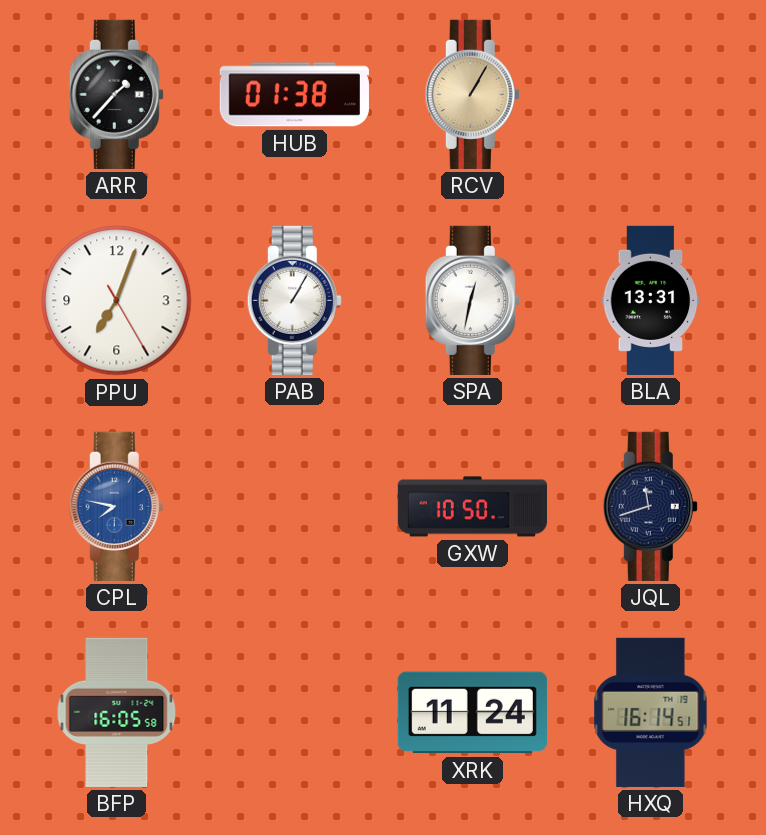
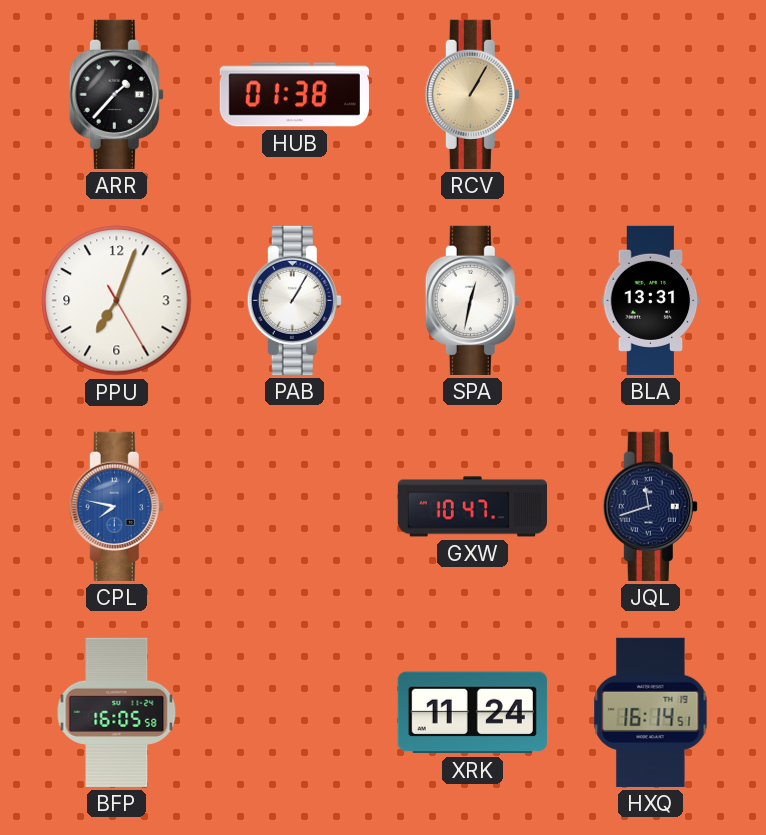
GXW: 10:50 -> 10:47 (472, 507)
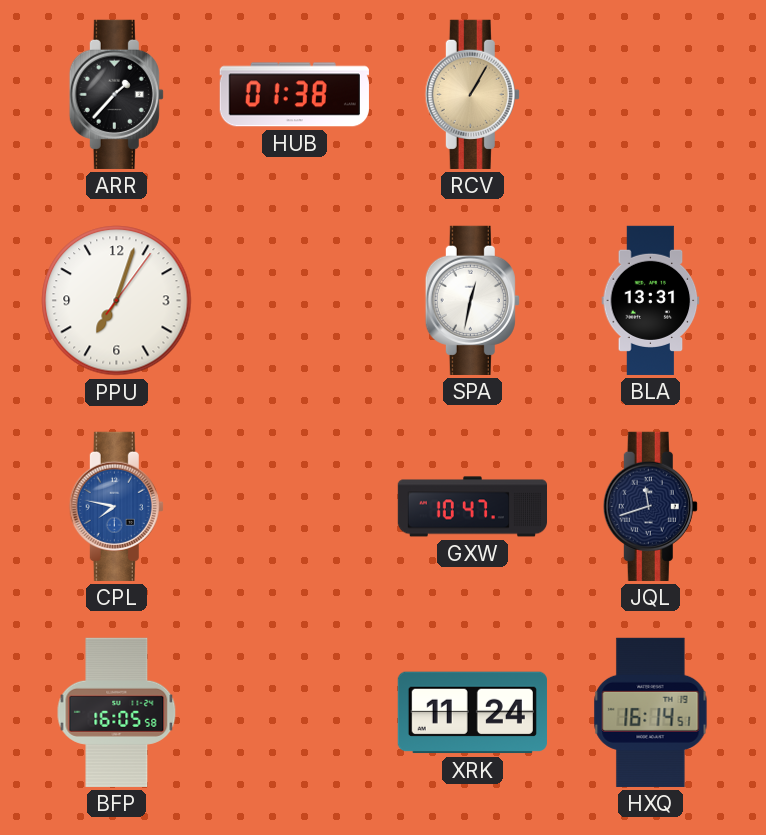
PPU: 7:03:25 -> 7:03:06 (117, 301)
PAB: 1:05 -> none (294, 300)
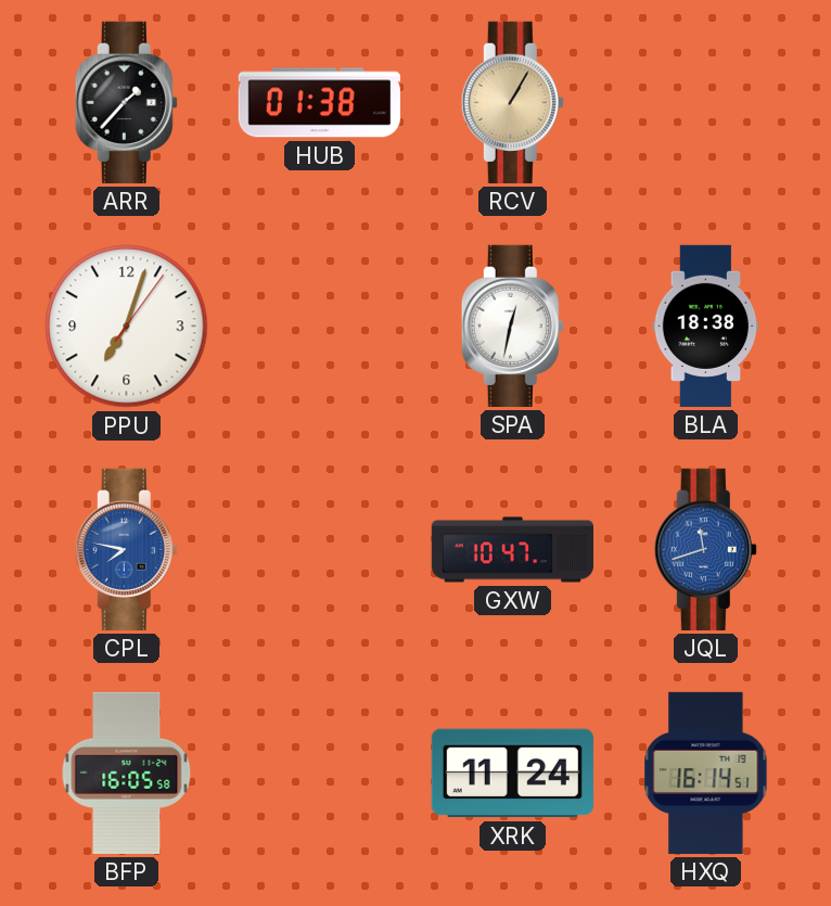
BLA: 13:31 -> 18:38 (706, 326)
JQL dial: navy -> blue (705, 549)
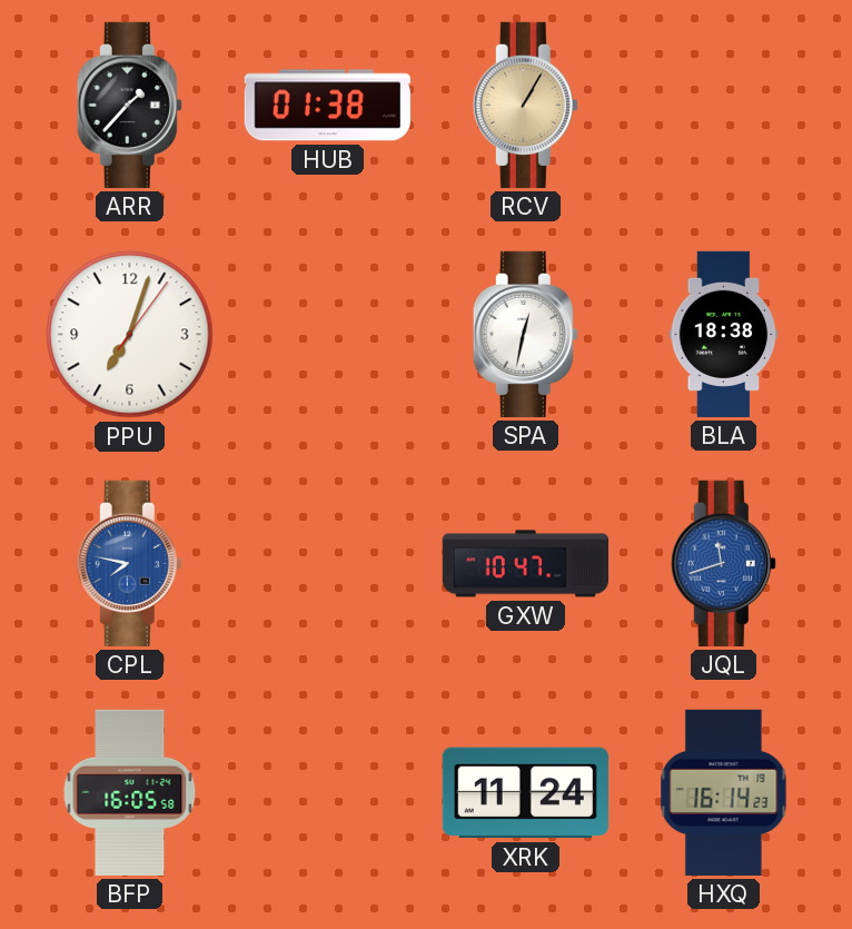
HXQ: 16:14:51 -> 16:14:23 (724, 792)
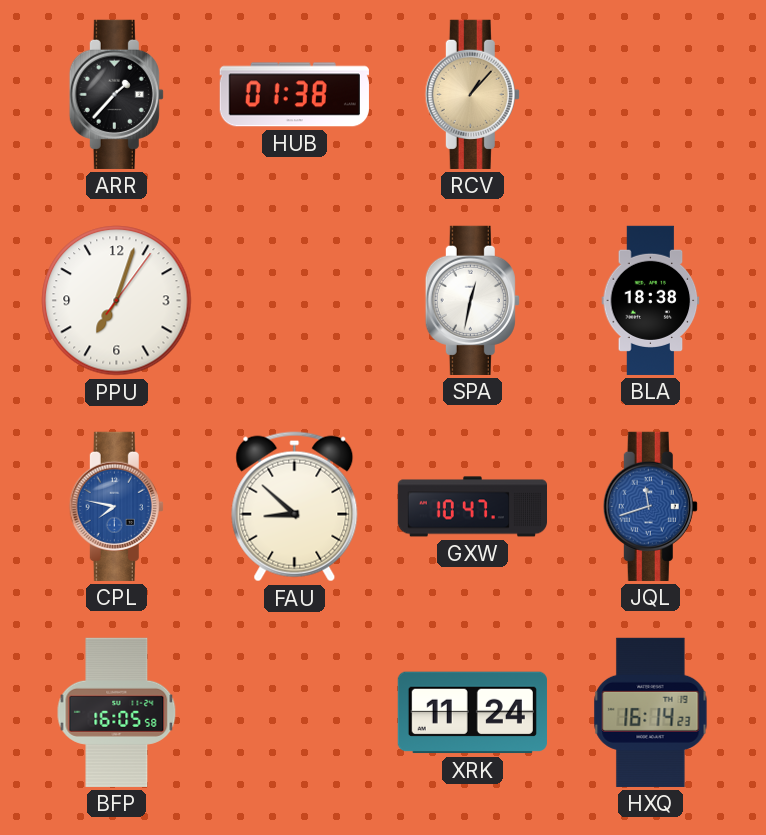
RCV: 1:05 -> 1:07 (472, 94)
FAU: none -> 8:52 (295, 507)
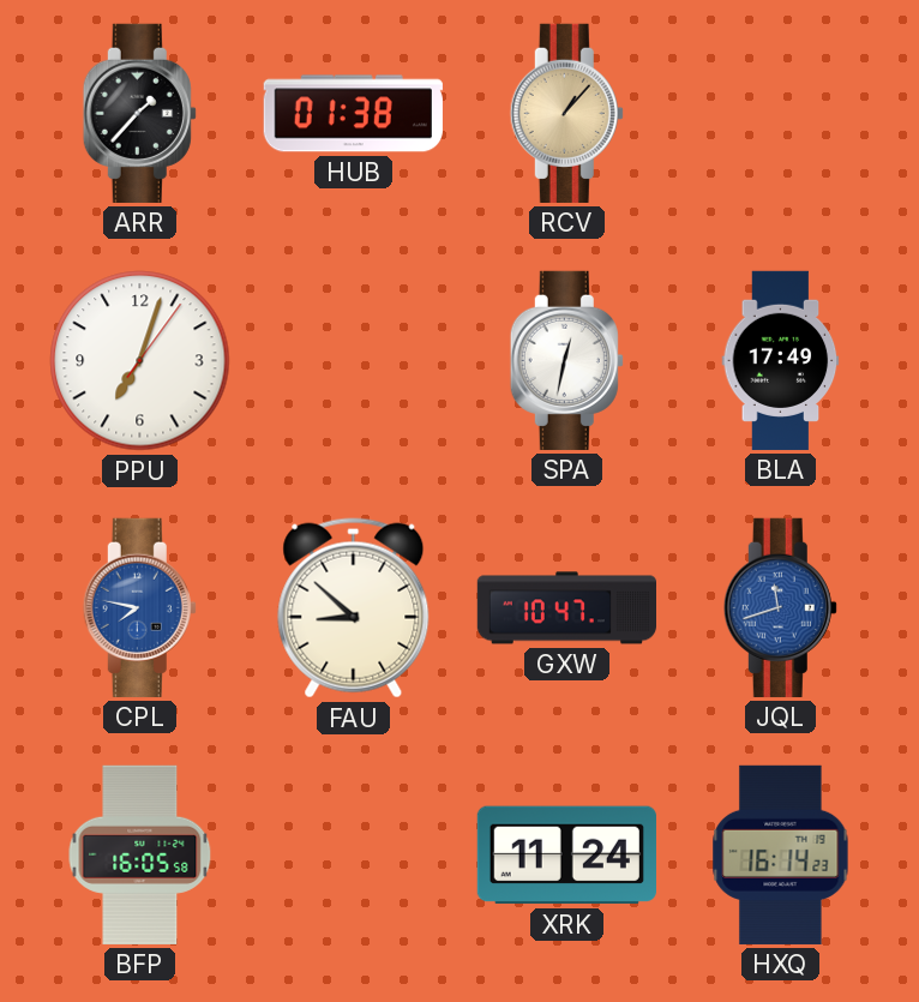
BLA: 18:38 -> 17:49 (781, 360)
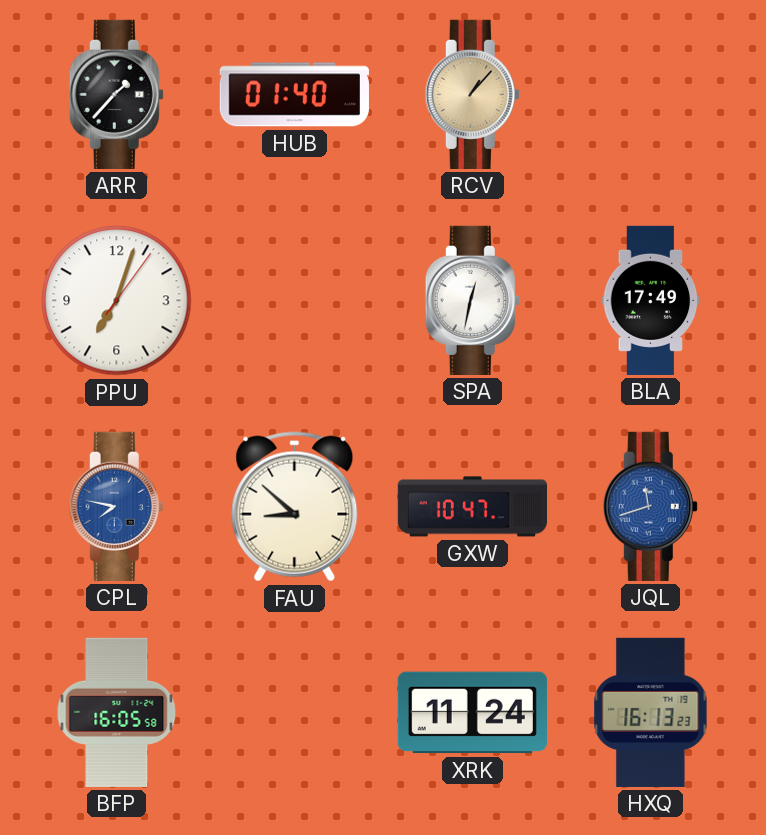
HUB: 01:38 -> 01:40 (294, 95)
HXQ: 16:14 -> 16:13 (651, 712)
